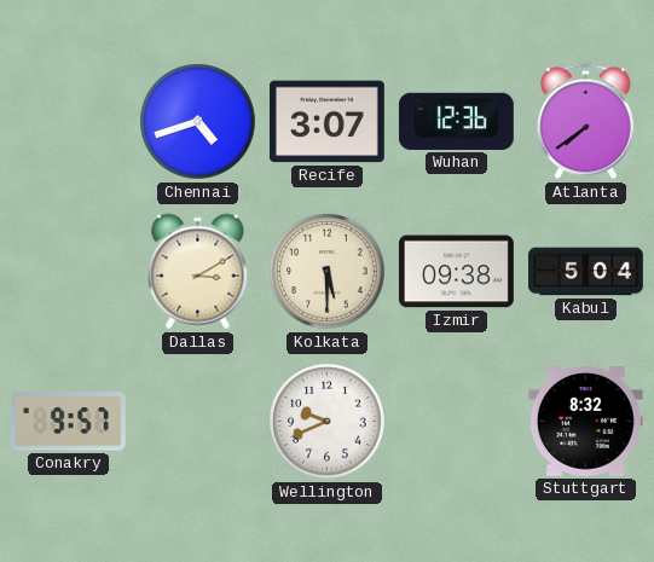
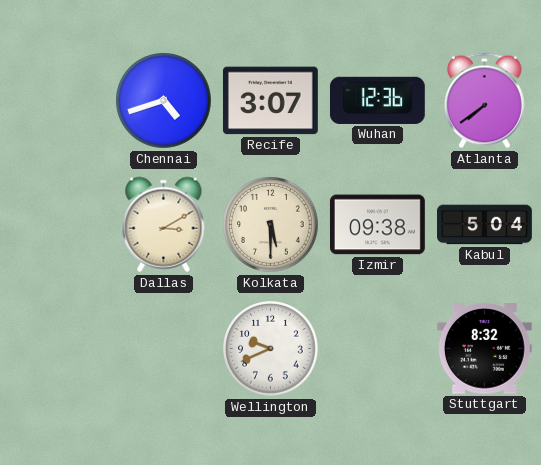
Conakry: 9:57 -> none (68, 422)
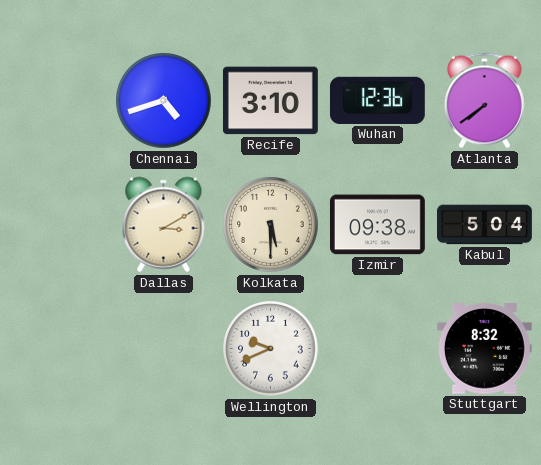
Recife: 3:07 -> 3:10 (270, 101)
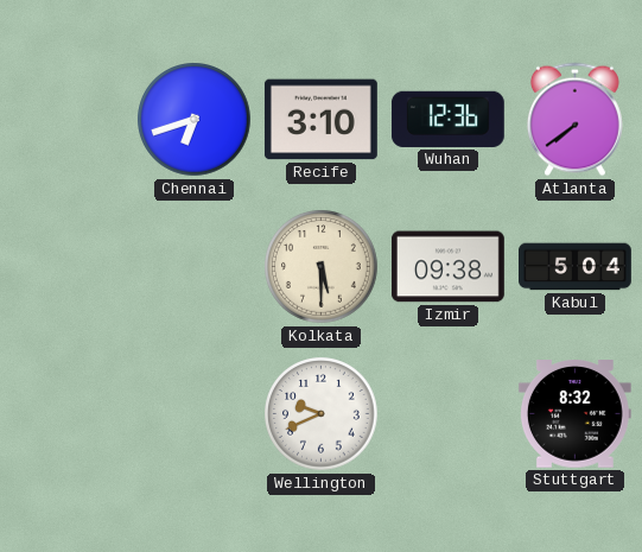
Chennai: 4:42 -> 6:42 (195, 120)
Dallas: 3:10 -> none (164, 225)
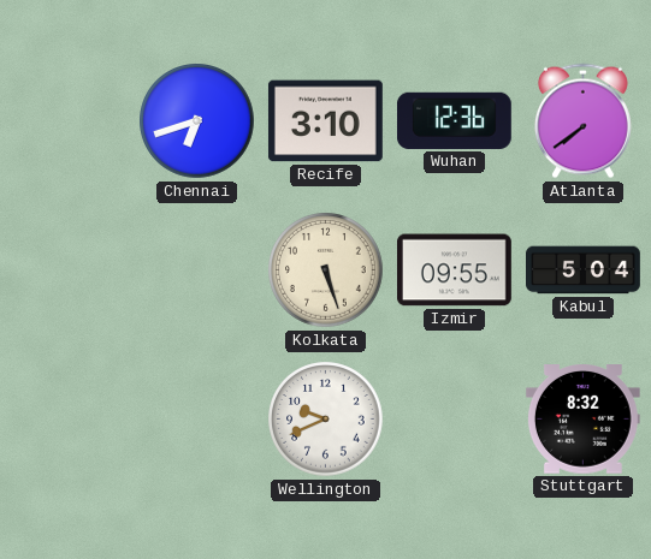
Kolkata: 5:30 -> 5:27 (326, 270)
Izmir: 09:38 -> 09:55 (454, 270)
